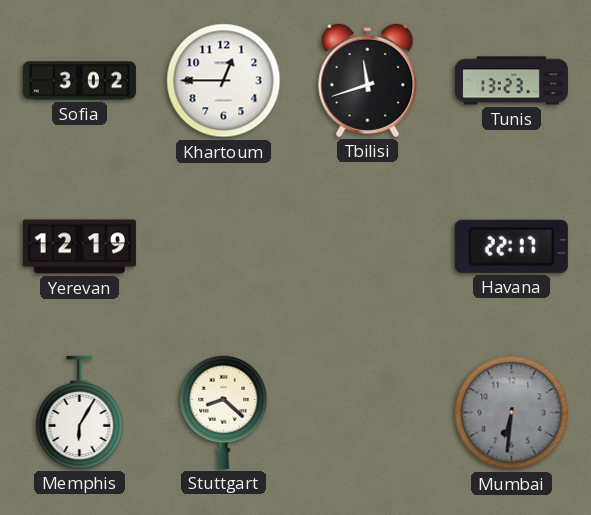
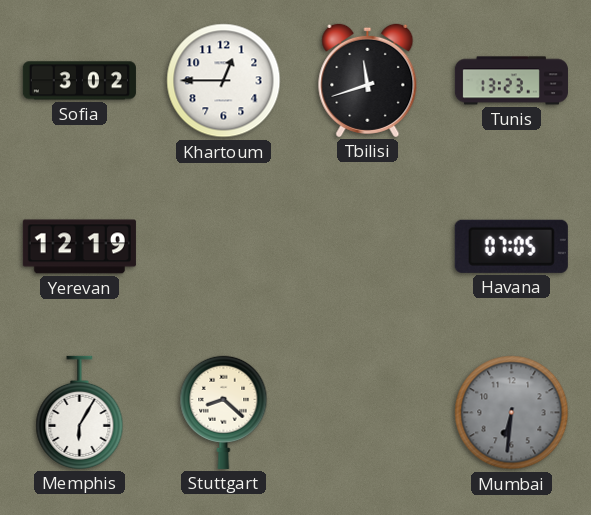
Havana: 22:17 -> 07:05 (511, 246)
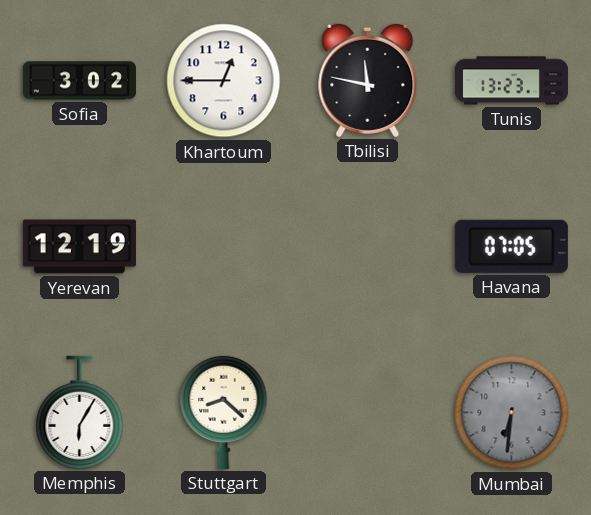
Tbilisi: 11:42 -> 11:47 (368, 80)
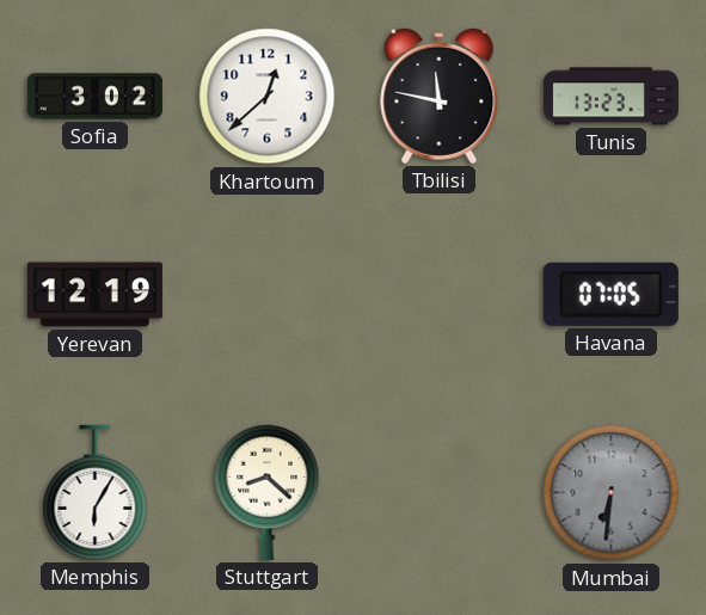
Khartoum: 12:45 -> 12:38 (268, 97)
